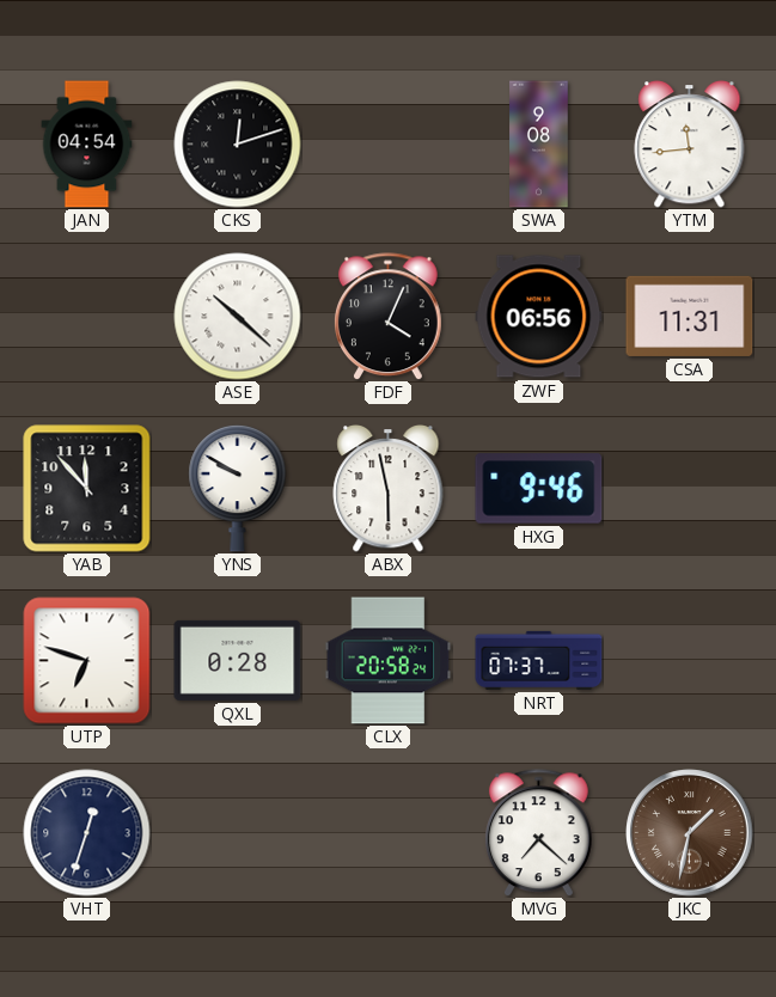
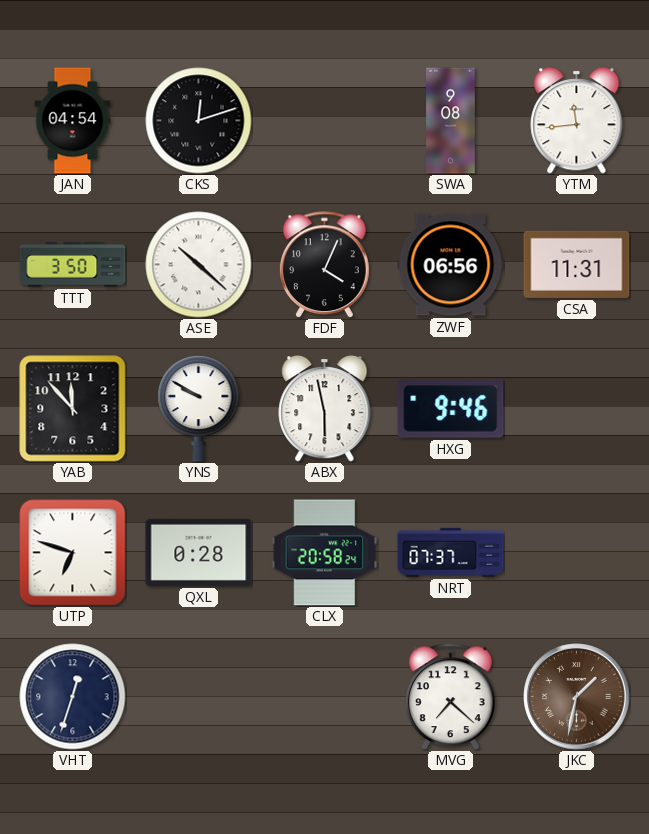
TTT: none -> 3:50 (73, 265)
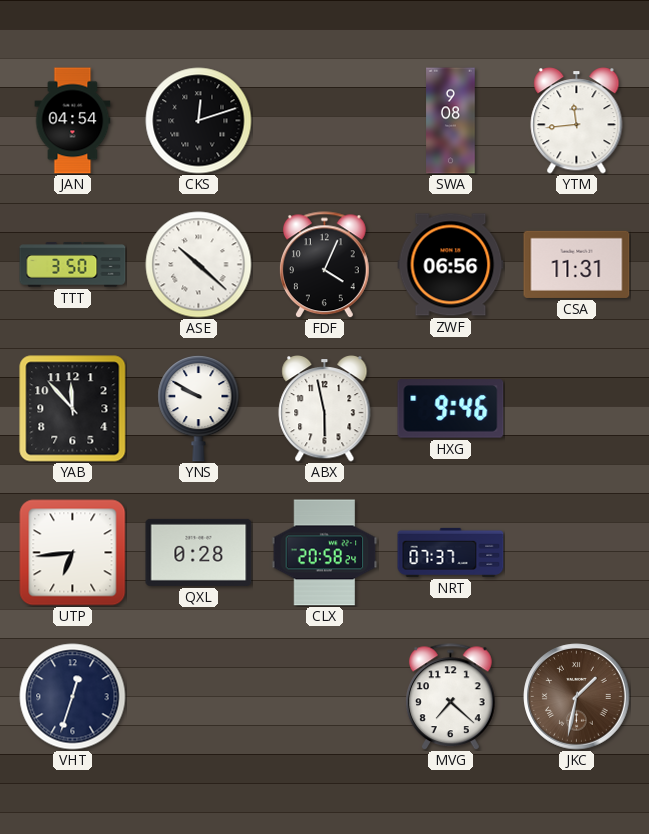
UTP: 6:48 -> 6:44 (73, 553)
